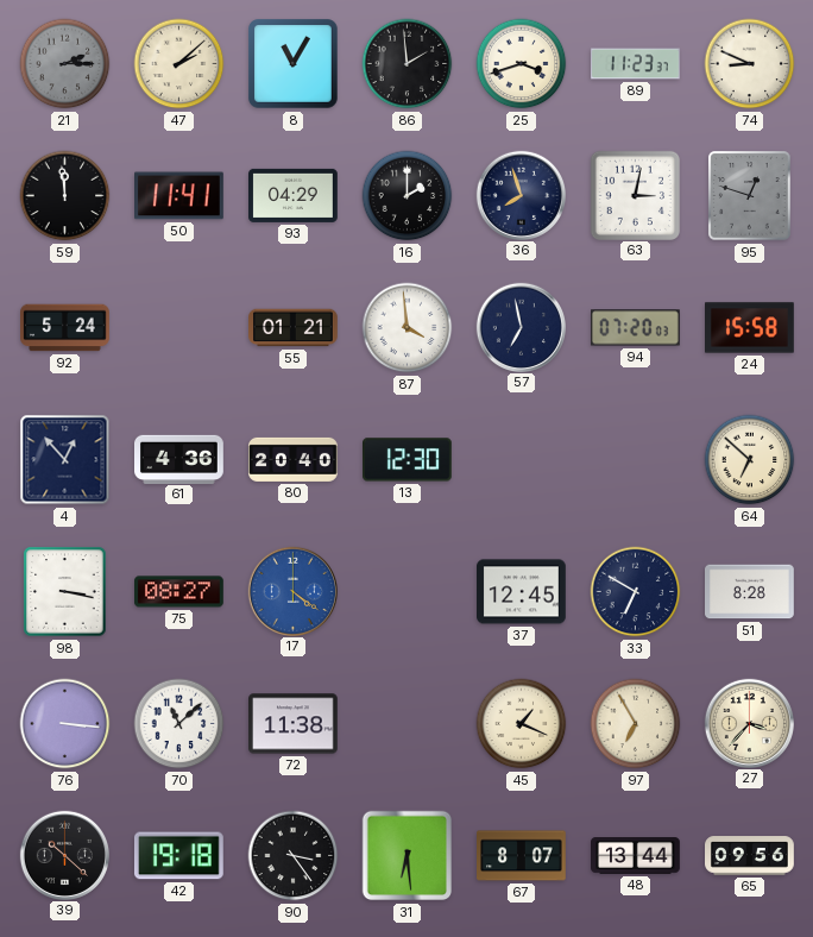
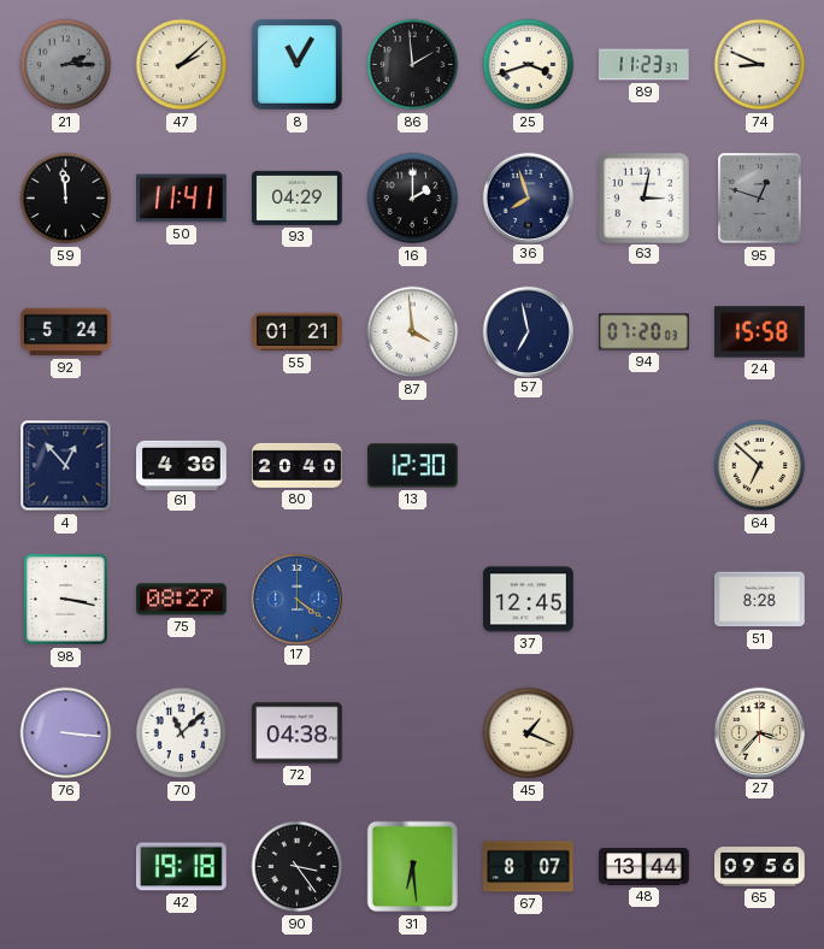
33: 6:50 -> none (636, 592)
72: 11:38 -> 04:38 (298, 733)
97: 6:55 -> none (636, 724)
39: 10:22 -> none (64, 855)
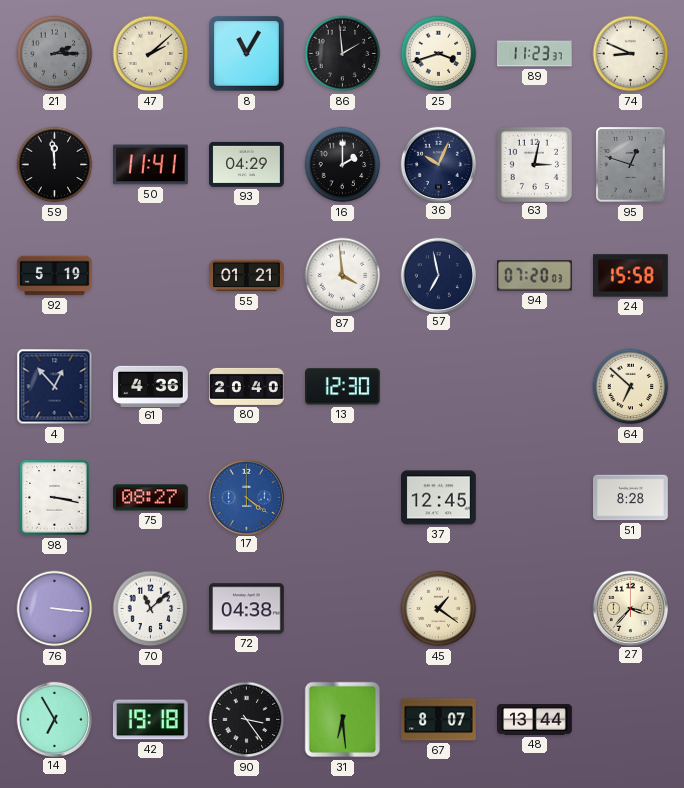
36: 7:57 -> 10:04 (438, 164)
92: 5:24 -> 5:19 (55, 276)
45: 1:19 -> 1:21 (439, 609)
14: none -> 6:55 (54, 719)
65: 09:56 -> none (760, 867)
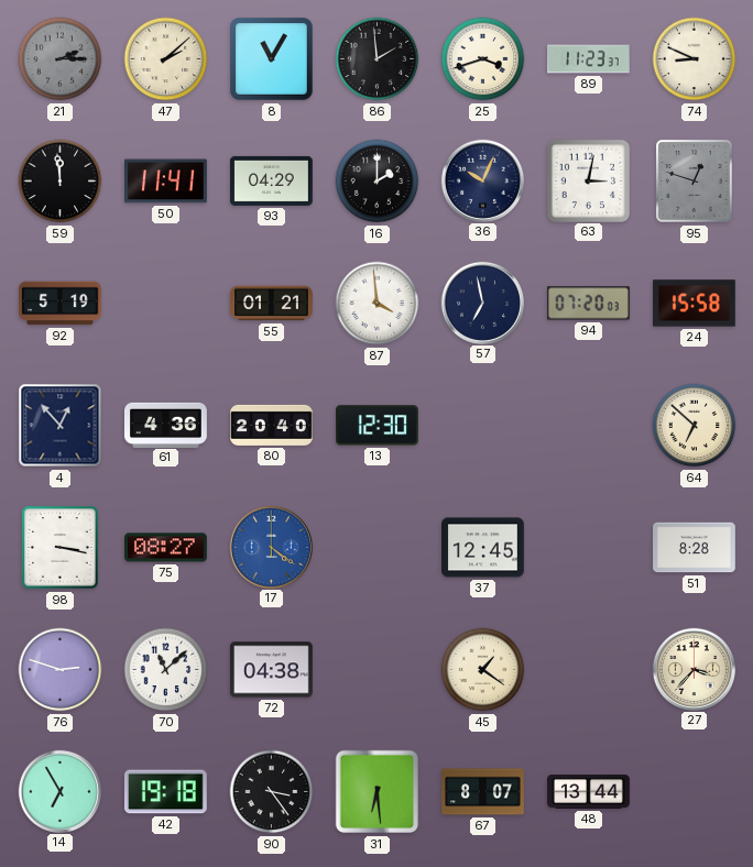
76: 3:16 -> 2:48 (61, 670)
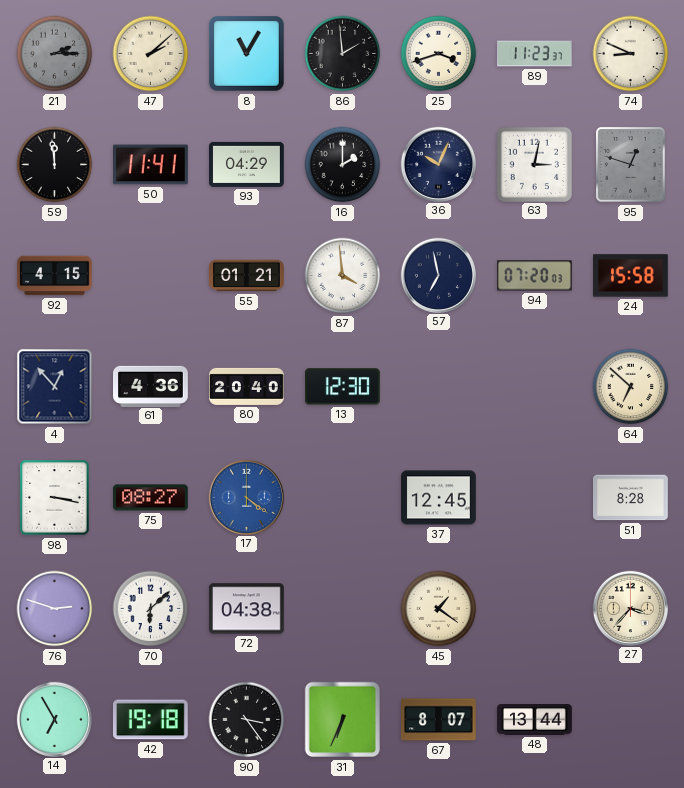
92: 5:19 -> 4:15 (55, 276)
70: 11:08 -> 6:08 (151, 609)
31: 6:29 -> 6:34 (343, 720)
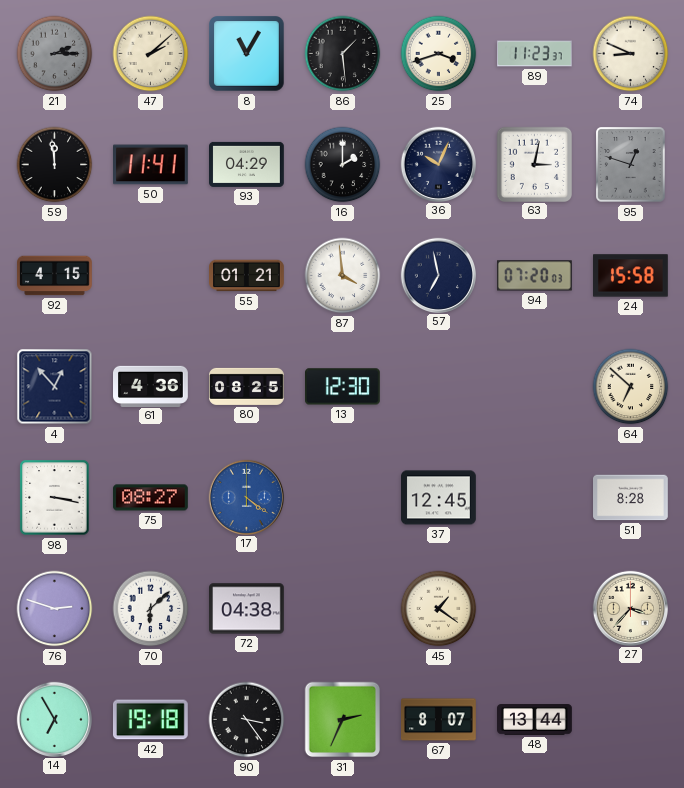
86: 1:59 -> 1:29 (343, 54)
80: 20:40 -> 08:25 (247, 386)
31: 6:34 -> 2:34 (343, 720)
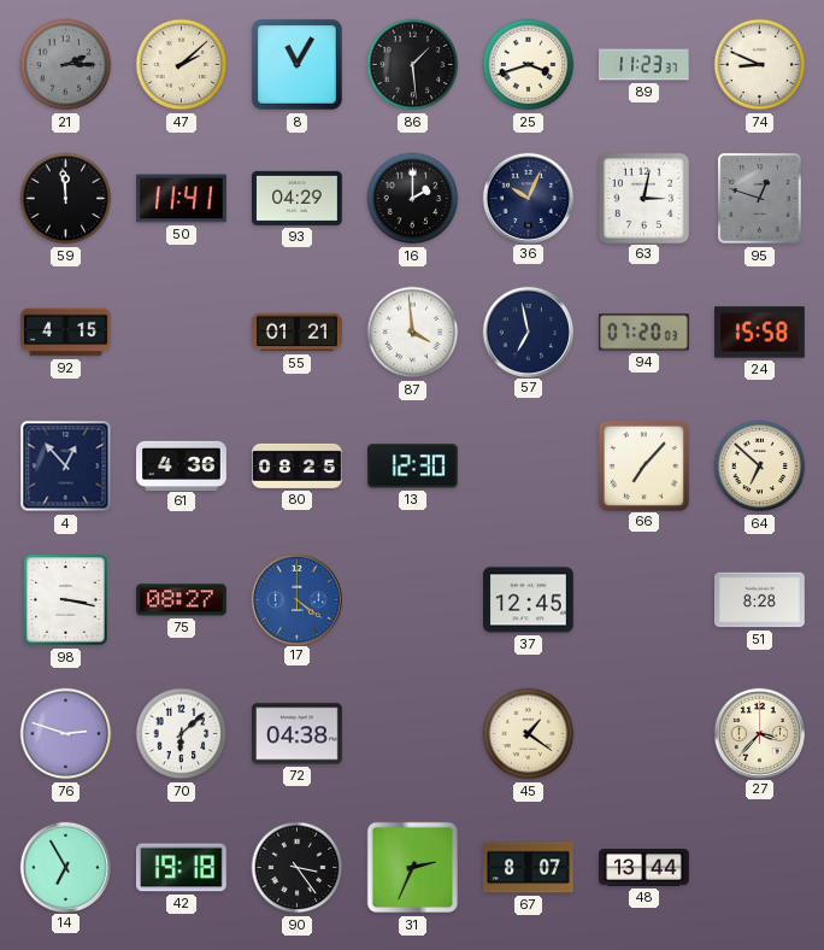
66: none -> 7:07 (643, 465)
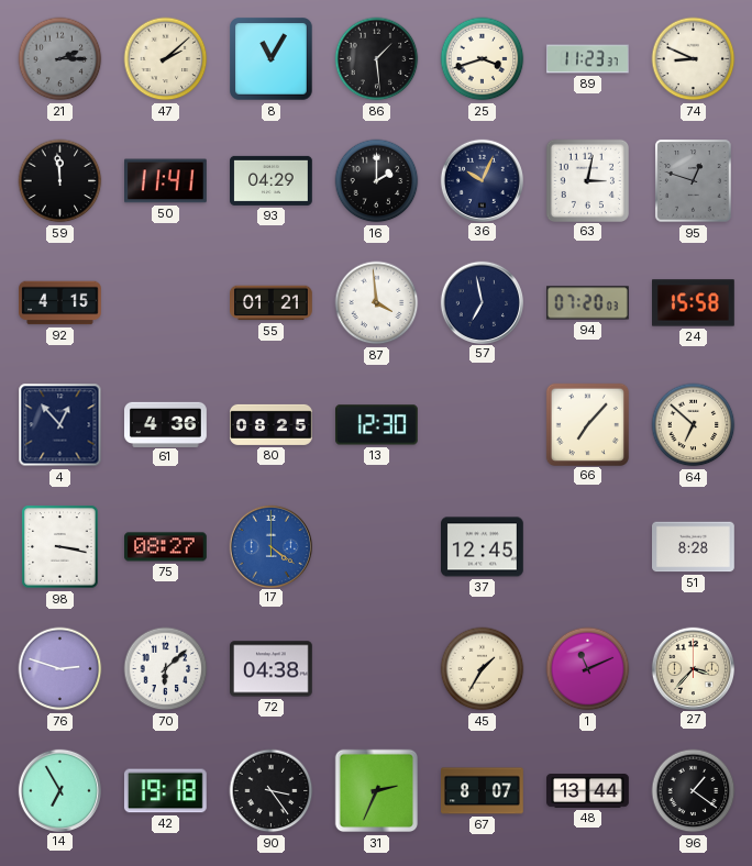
45: 1:21 -> 1:35 (483, 669)
1: none -> 11:11 (588, 669)
96: none -> 1:21 (694, 791)
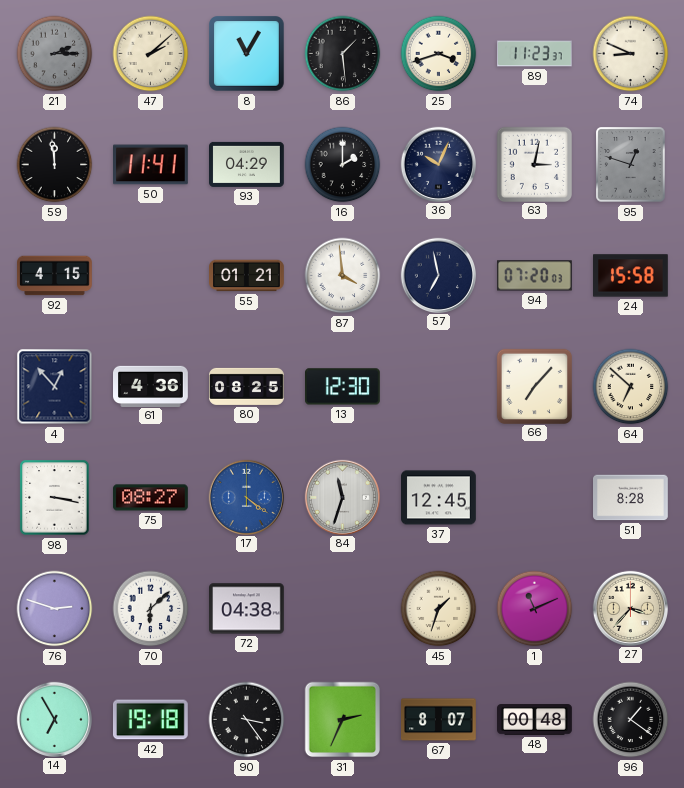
84: none -> 11:33 (342, 497)
45: 1:35 -> 1:33 (439, 609)
48: 13:44 -> 00:48 (535, 720)
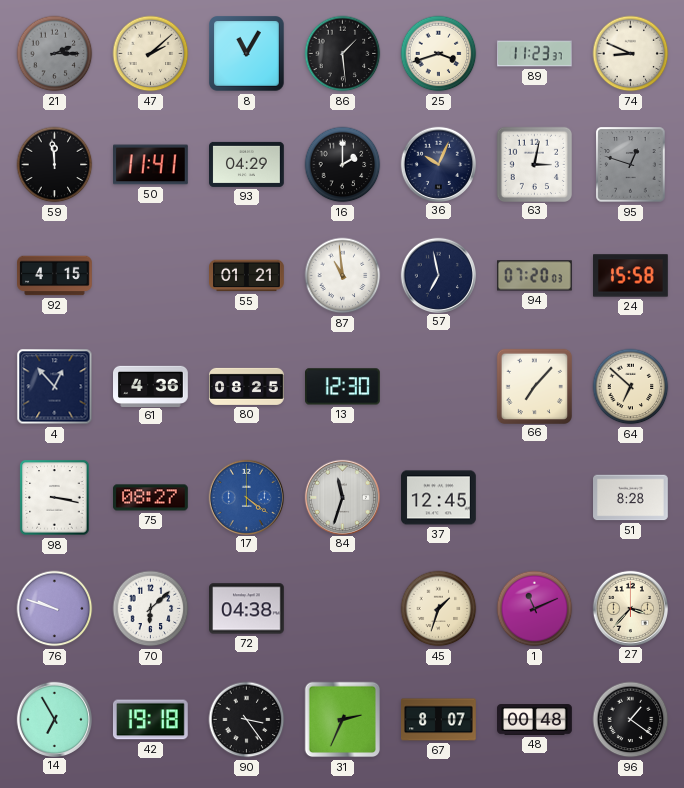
87: 3:59 -> 10:59 (343, 276)
76: 2:48 -> 9:48 (55, 609)
